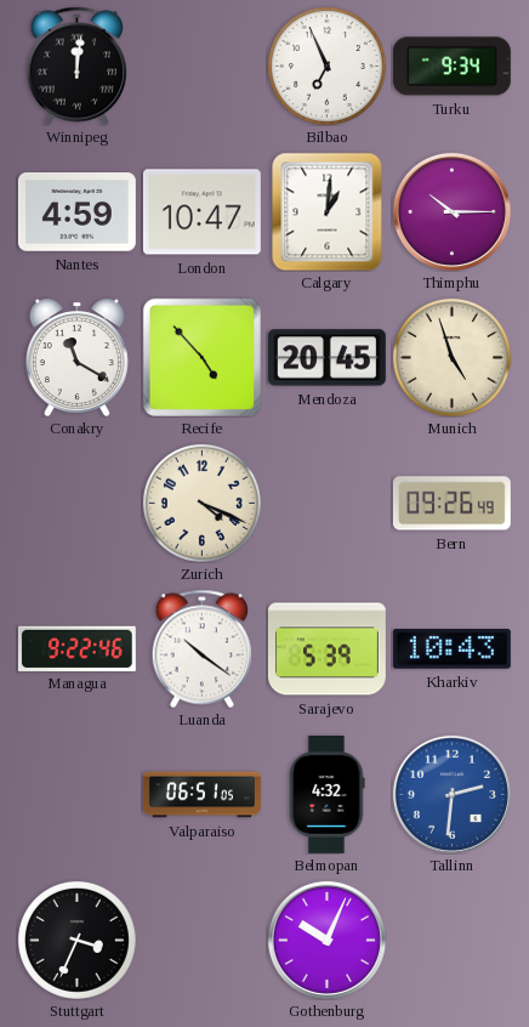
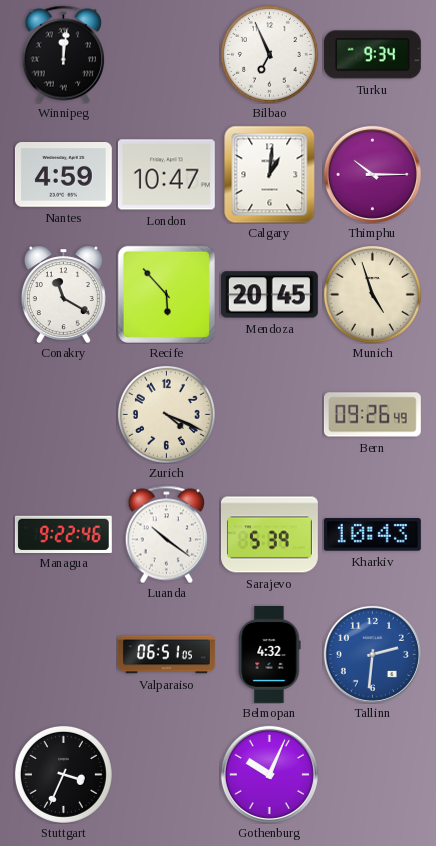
Recife: 4:53 -> 5:53 (166, 294)
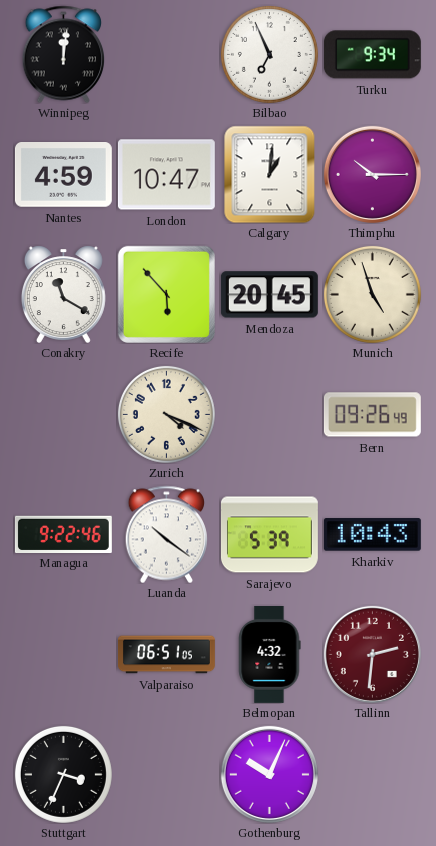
Tallinn dial: blue -> burgundy (372, 654)
